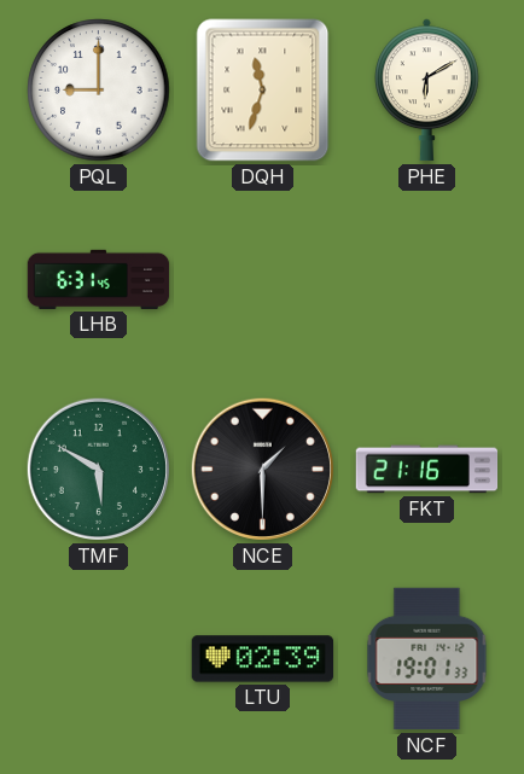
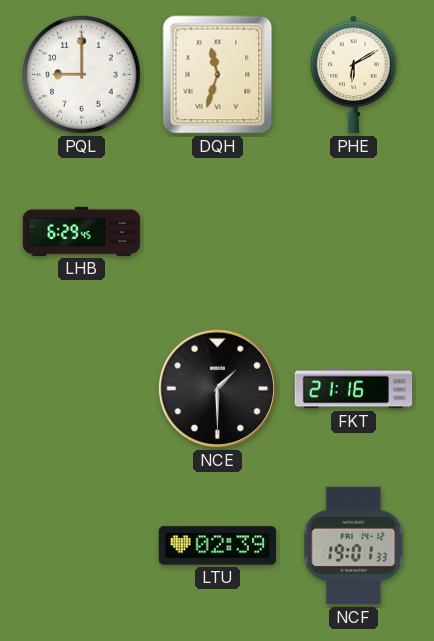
LHB: 6:31 -> 6:29 (82, 231)
TMF: 5:50 -> none (98, 469)
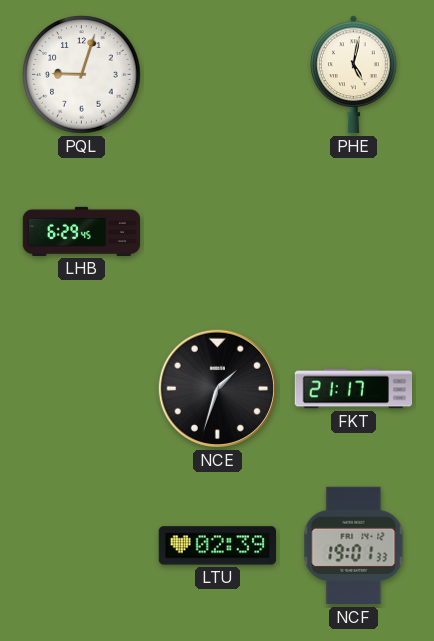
PQL: 9:00 -> 9:03 (82, 75)
DQH: 11:33 -> none (218, 75)
PHE: 6:10 -> 5:02 (354, 75)
NCE: 1:30 -> 1:33 (217, 388)
FKT: 21:16 -> 21:17 (354, 389)
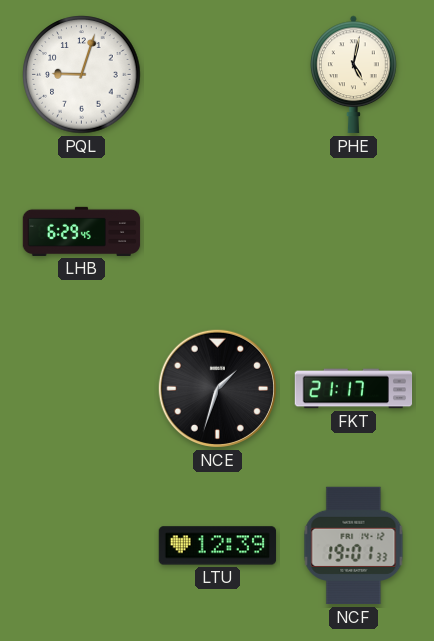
LTU: 02:39 -> 12:39 (218, 546)
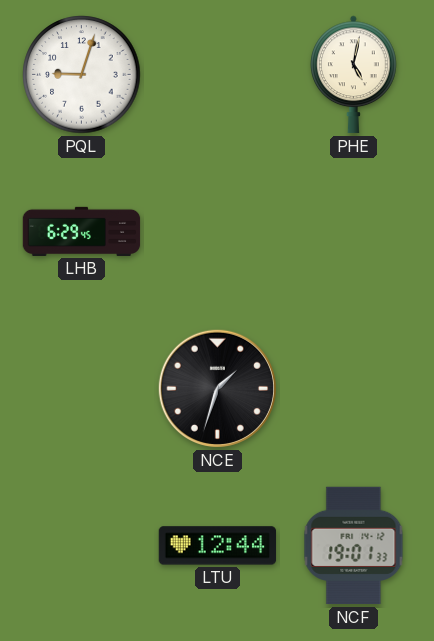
FKT: 21:17 -> none (354, 389)
LTU: 12:39 -> 12:44 (218, 546)
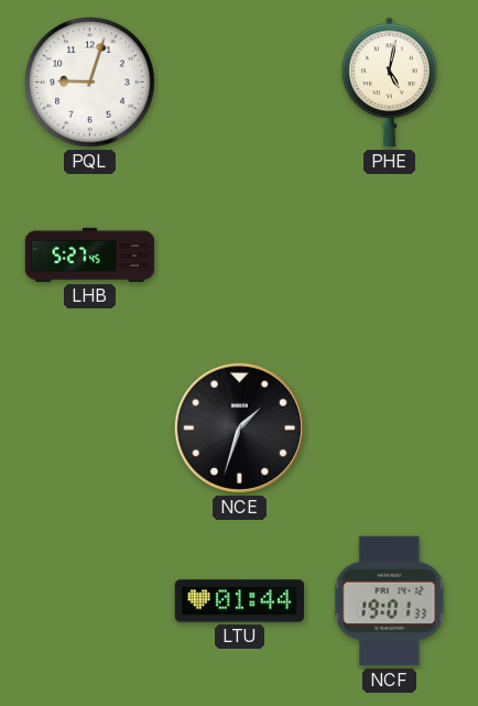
LHB: 6:29 -> 5:27 (90, 254)
LTU: 12:44 -> 01:44 (240, 601)
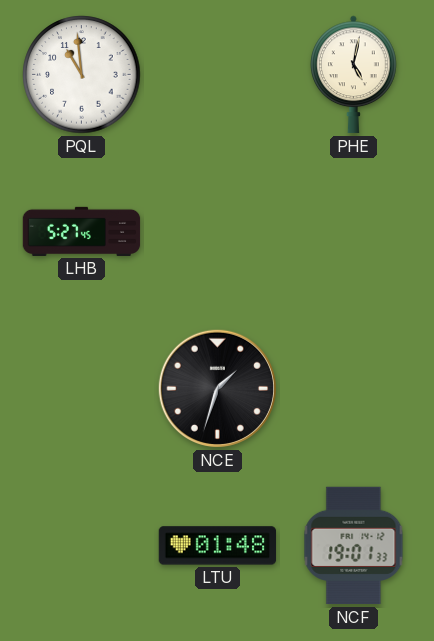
PQL: 9:03 -> 10:59 (82, 75)
LTU: 01:44 -> 01:48 (218, 546)
